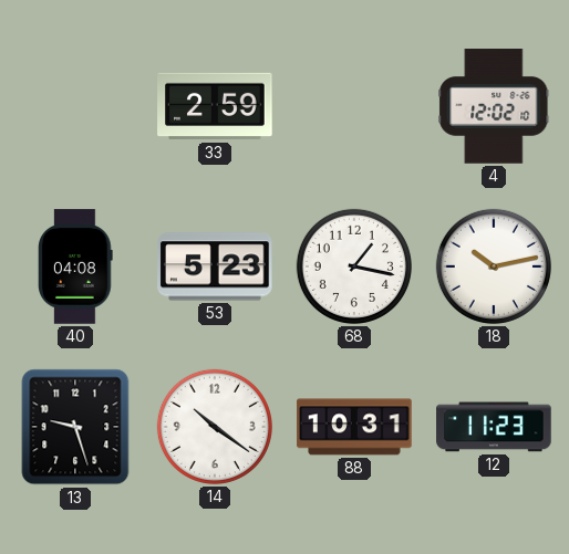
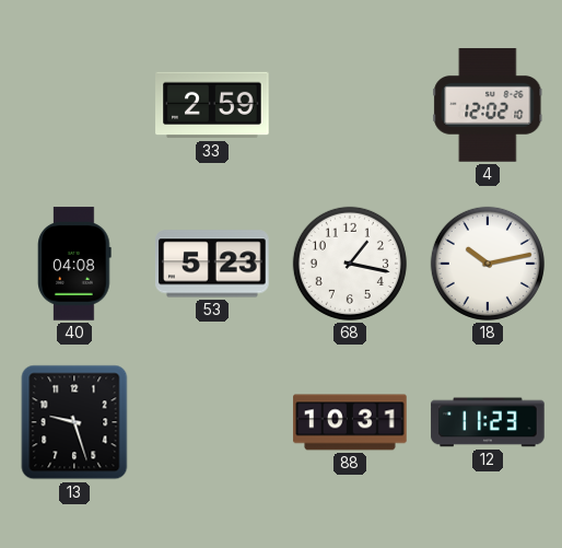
14: 10:21 -> none (215, 427)
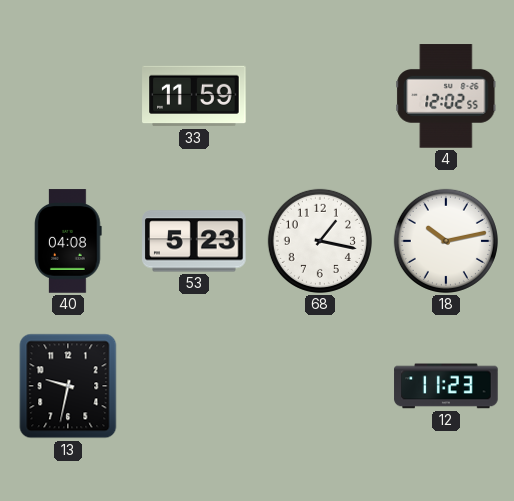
33: 2:59 -> 11:59 (194, 96)
4: 12:02:10 -> 12:02:55 (446, 96)
13: 9:27 -> 9:32 (68, 386)
88: 10:31 -> none (350, 422)
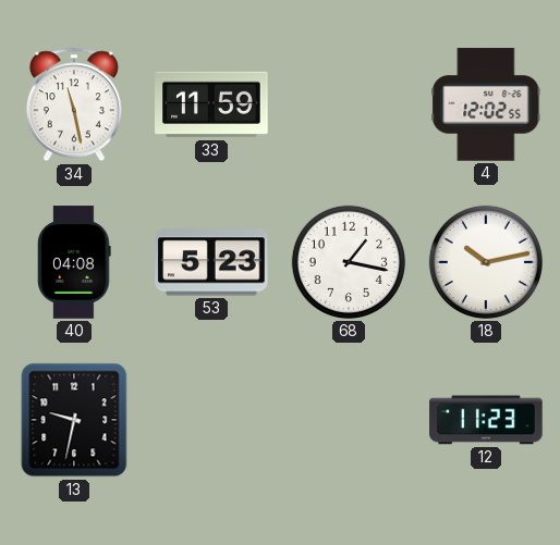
34: none -> 11:28 (74, 104)
